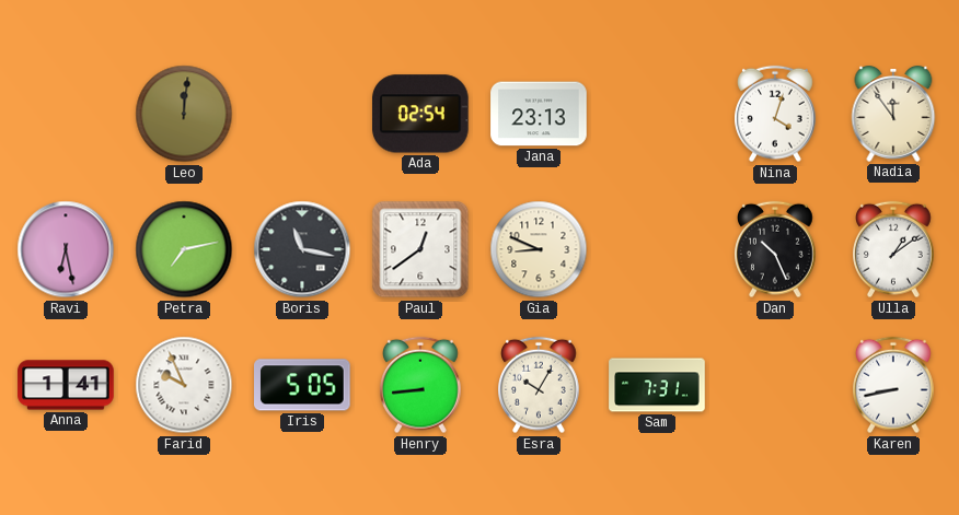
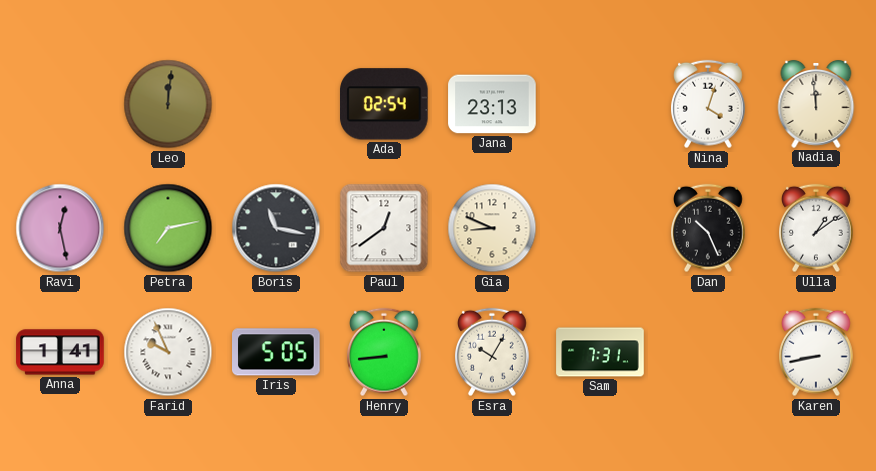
Nadia: 11:54 -> 11:59 (816, 104)
Ravi: 6:28 -> 12:28 (60, 228)
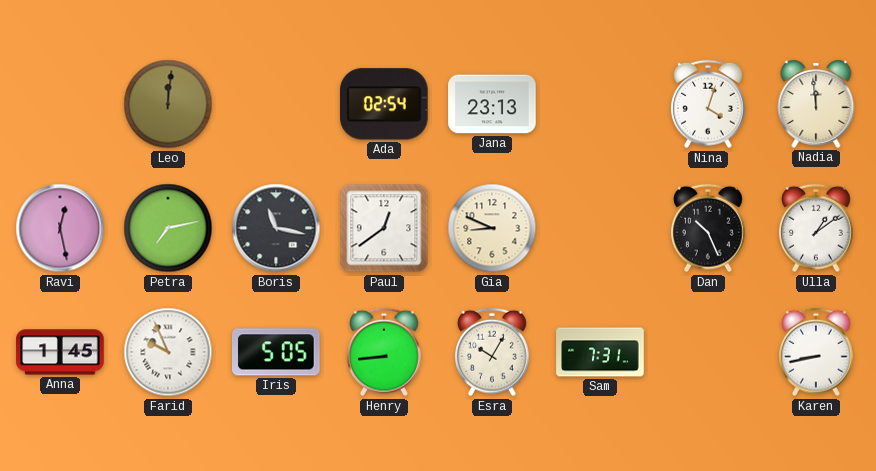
Anna: 1:41 -> 1:45 (60, 352)
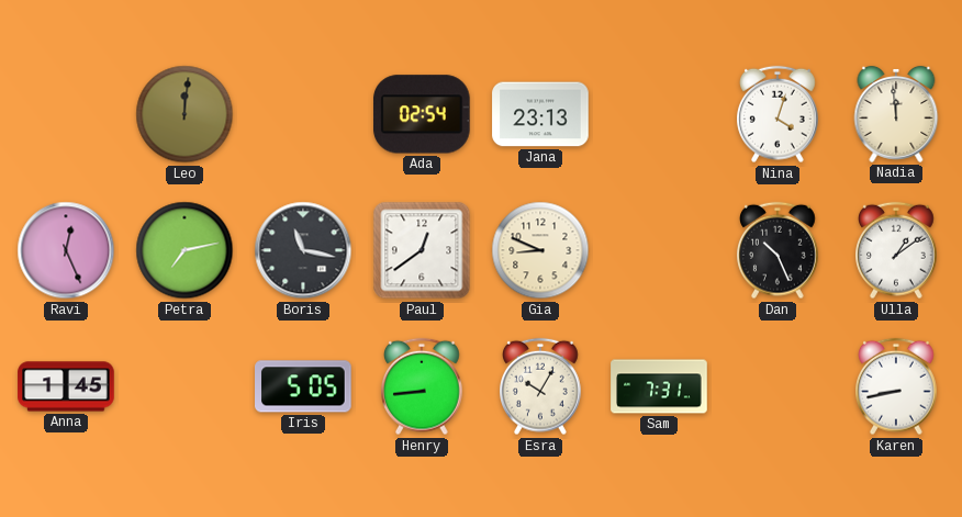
Ravi: 12:28 -> 12:26 (66, 250)
Farid: 9:56 -> none (168, 352)
